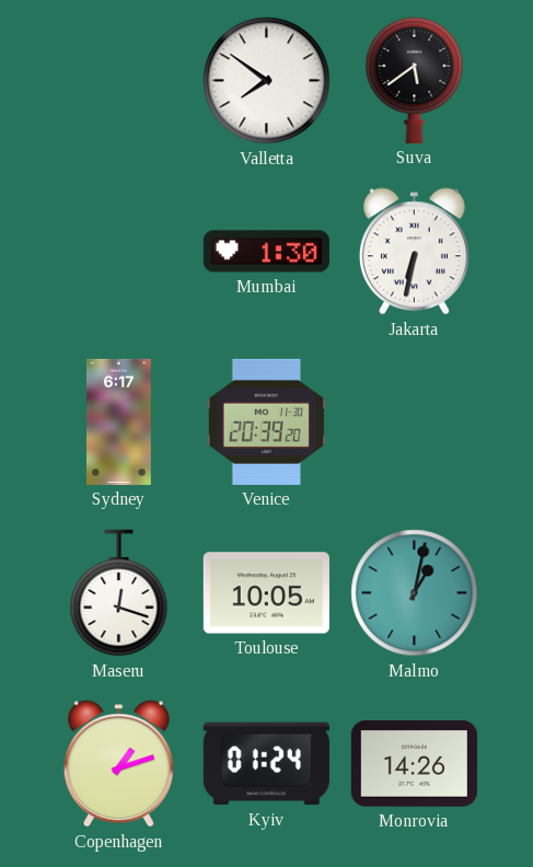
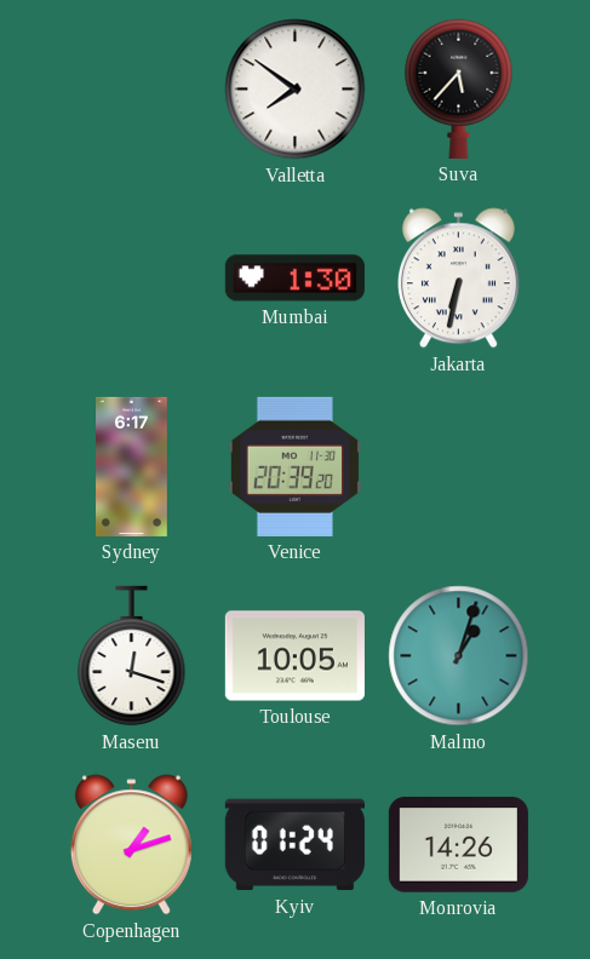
Suva: 5:39 -> 5:37 (459, 88)
Malmo: 1:02 -> 1:03 (459, 656)
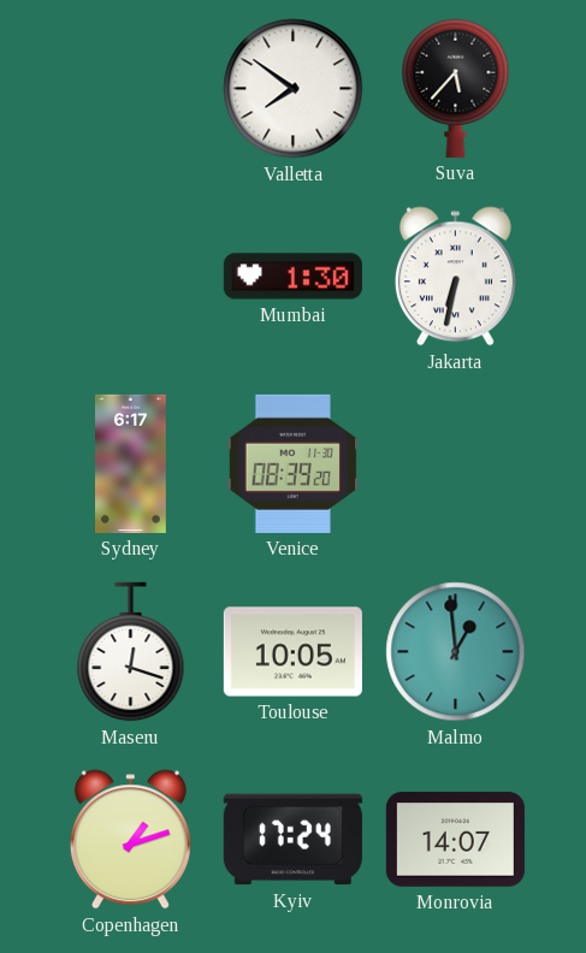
Venice: 20:39 -> 08:39 (292, 463)
Malmo: 1:03 -> 12:59 (456, 652)
Kyiv: 01:24 -> 17:24 (292, 840)
Monrovia: 14:26 -> 14:07 (455, 840)
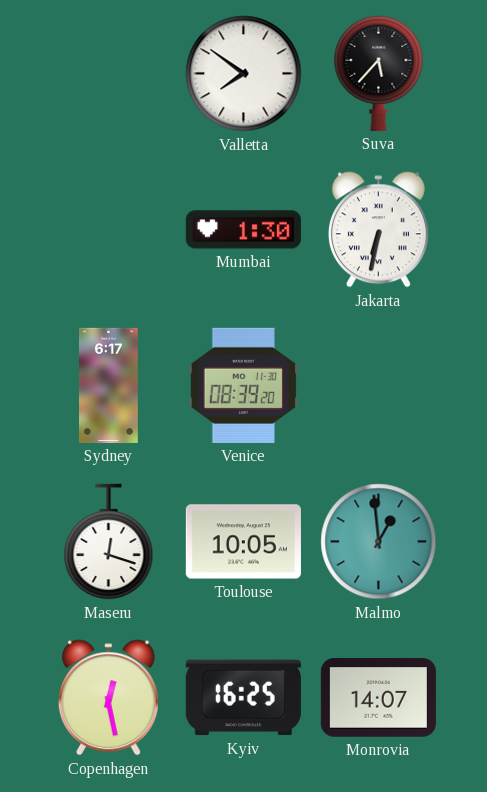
Copenhagen: 1:12 -> 12:28 (108, 698)
Kyiv: 17:24 -> 16:25 (243, 698)
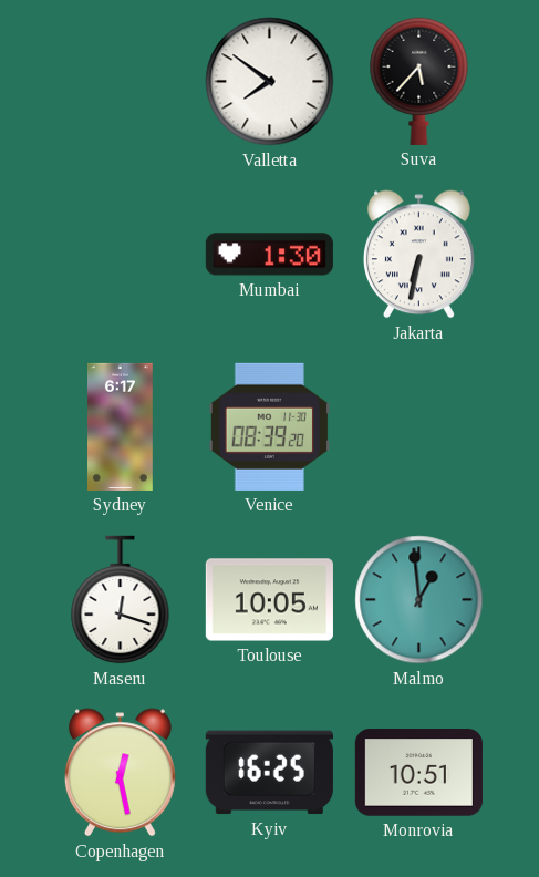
Monrovia: 14:07 -> 10:51 (418, 773)
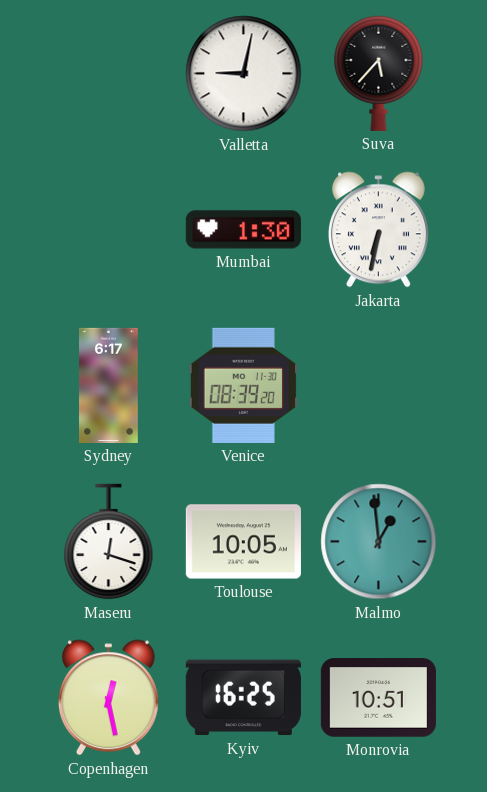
Valletta: 7:51 -> 9:02 (244, 74)
